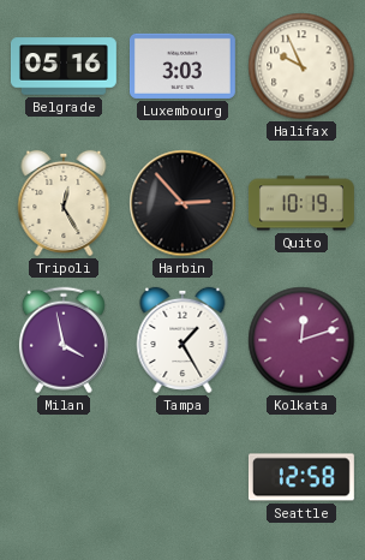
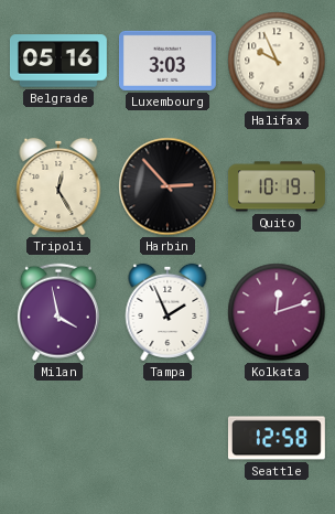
Tampa: 1:25 -> 1:56 (167, 312)
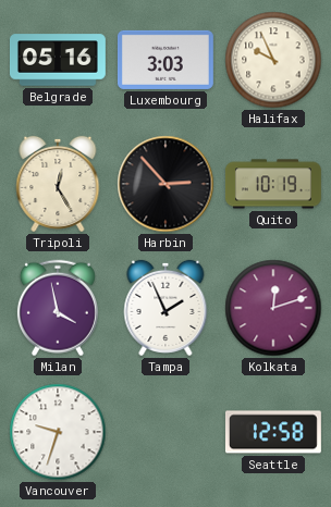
Vancouver: none -> 9:33 (58, 432)
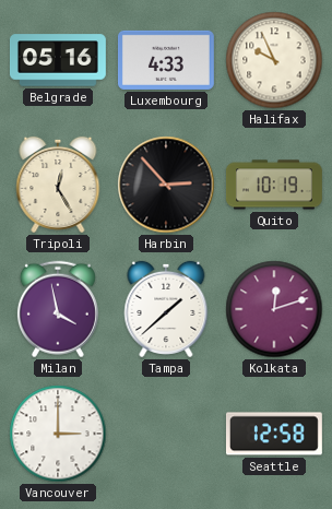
Luxembourg: 3:03 -> 4:33 (166, 60)
Tampa: 1:56 -> 1:38 (166, 309)
Vancouver: 9:33 -> 3:00 (58, 434)
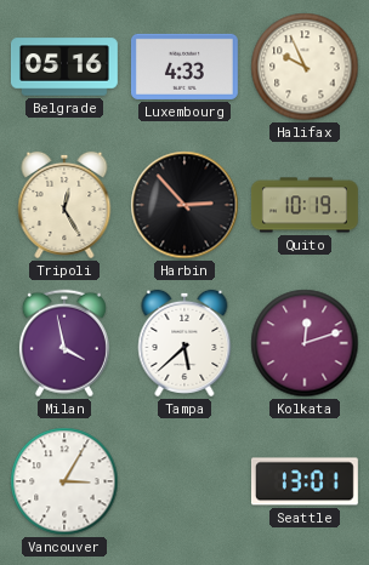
Tampa: 1:38 -> 5:38 (184, 343)
Vancouver: 3:00 -> 3:05 (64, 481)
Seattle: 12:58 -> 13:01 (305, 481)
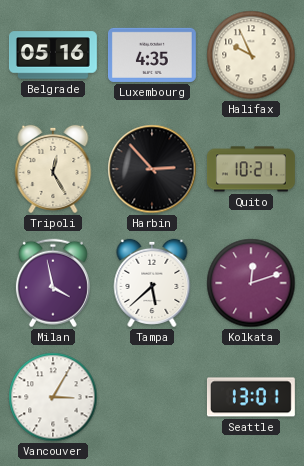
Luxembourg: 4:33 -> 4:35 (152, 55)
Quito: 10:19 -> 10:21 (251, 169)
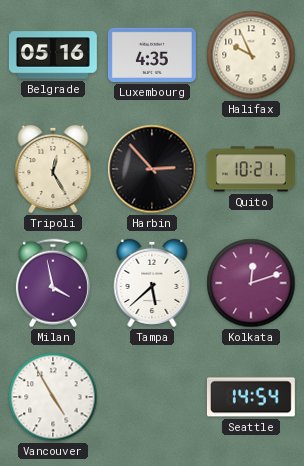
Vancouver: 3:05 -> 4:55 (53, 397)
Seattle: 13:01 -> 14:54 (251, 397)
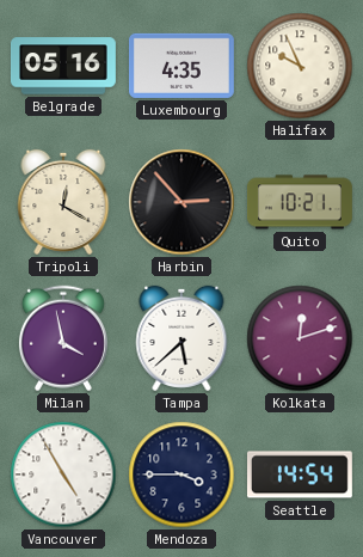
Tripoli: 12:25 -> 12:20 (63, 202)
Mendoza: none -> 3:45 (181, 475)
